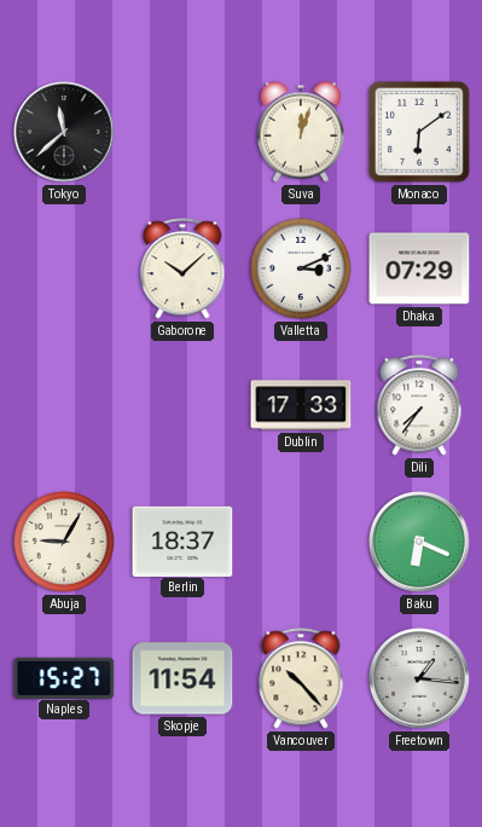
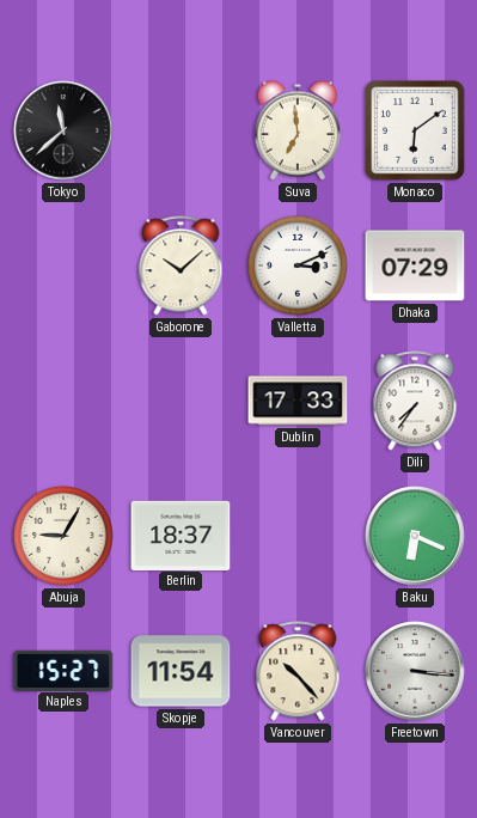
Suva: 12:03 -> 6:59 (296, 130)
Freetown: 1:16 -> 3:16 (415, 671)
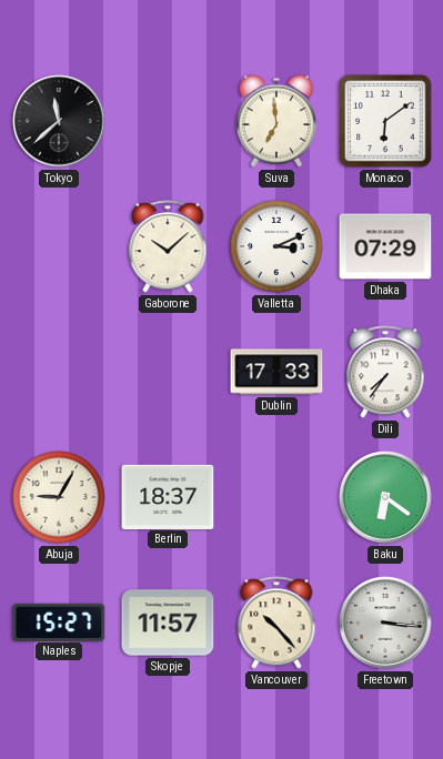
Baku: 6:19 -> 6:21 (385, 497)
Skopje: 11:54 -> 11:57 (168, 623)
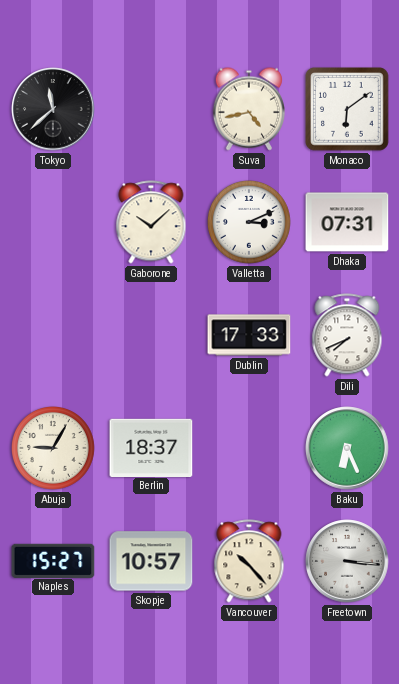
Suva: 6:59 -> 4:43 (248, 109)
Dhaka: 07:29 -> 07:31 (347, 222)
Dili: 7:36 -> 7:41 (347, 335)
Baku: 6:21 -> 6:26 (347, 448)
Skopje: 11:57 -> 10:57 (151, 561)
